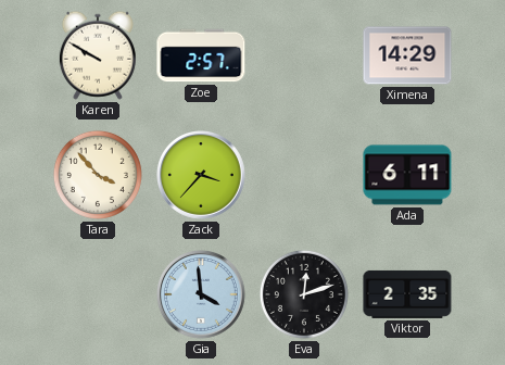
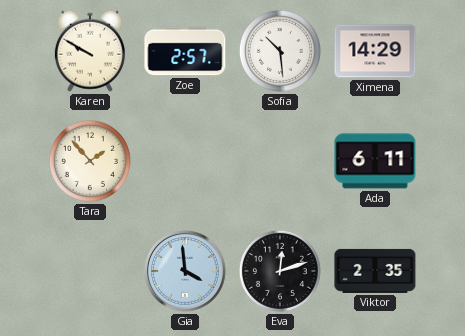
Sofia: none -> 10:29 (280, 51)
Tara: 3:53 -> 1:53 (90, 161)
Zack: 3:37 -> none (202, 176)
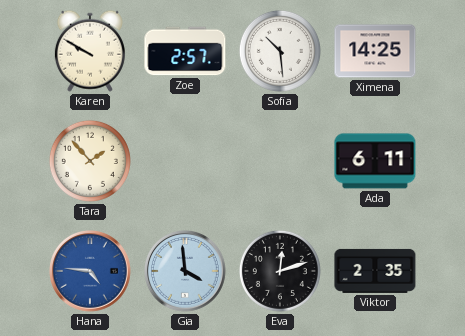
Ximena: 14:29 -> 14:25 (375, 51)
Hana: none -> 4:46 (91, 272)
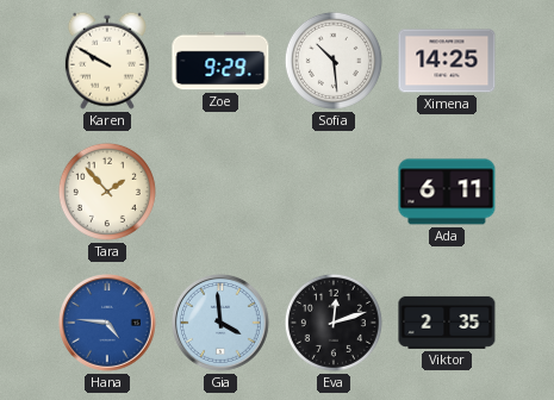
Zoe: 2:57 -> 9:29 (220, 61)
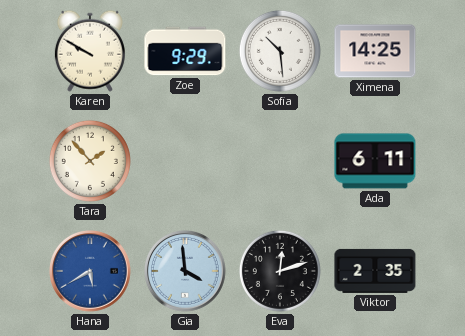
Hana: 4:46 -> 5:40 (91, 272)
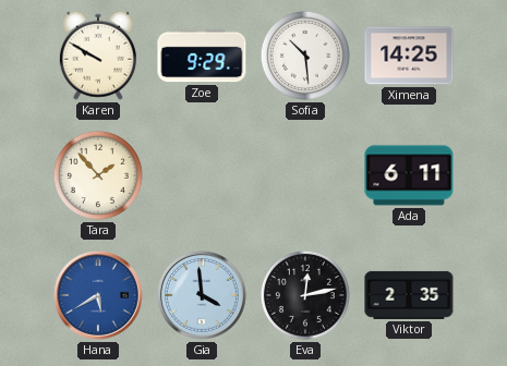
Eva: 12:12 -> 12:13 (305, 295)
